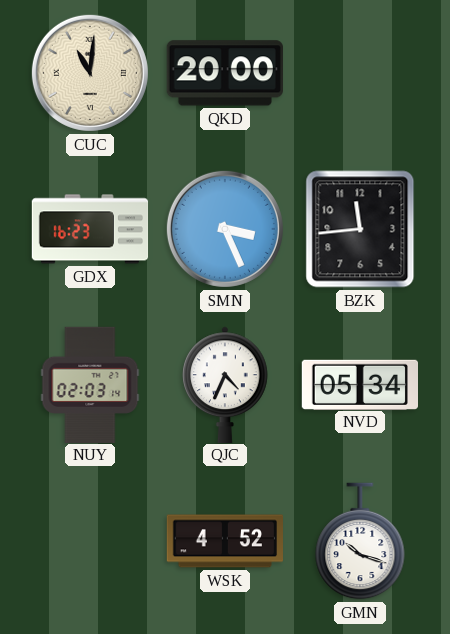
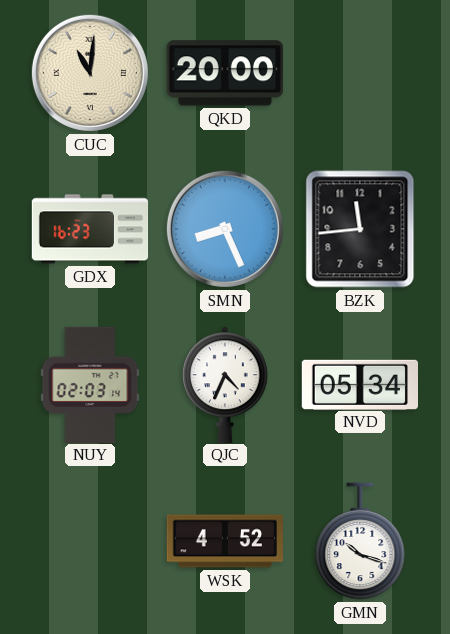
SMN: 3:26 -> 8:26 (225, 229)
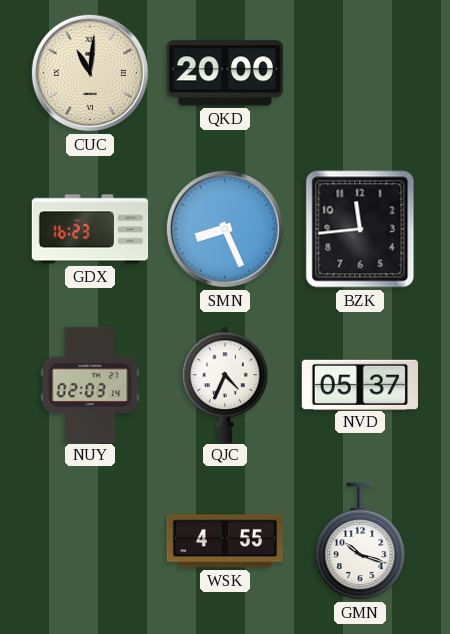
NVD: 05:34 -> 05:37 (359, 384)
WSK: 4:52 -> 4:55 (224, 541)
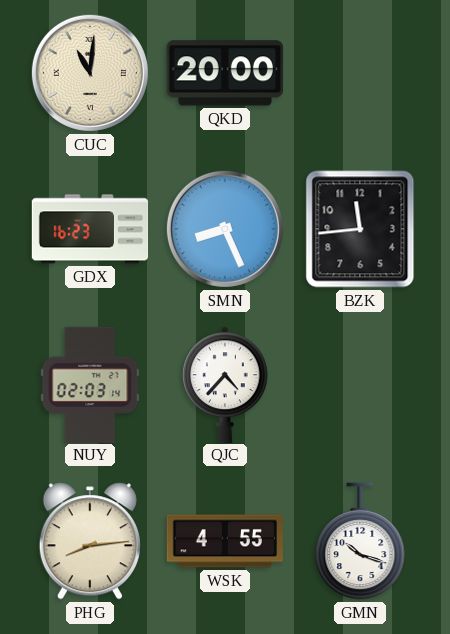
QJC: 4:34 -> 4:37 (225, 384)
NVD: 05:37 -> none (359, 384)
PHG: none -> 8:14 (90, 541)
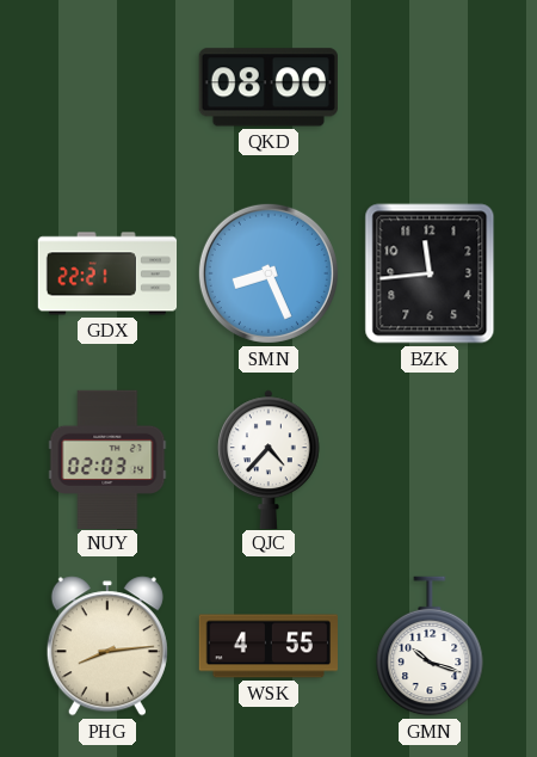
CUC: 11:01 -> none (90, 73)
QKD: 20:00 -> 08:00 (268, 87)
GDX: 16:23 -> 22:21 (107, 273)
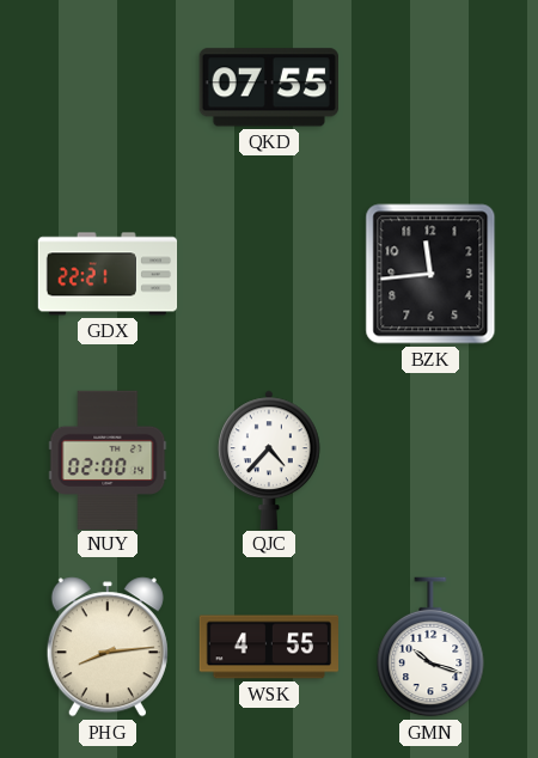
QKD: 08:00 -> 07:55 (269, 87)
SMN: 8:26 -> none (268, 273)
NUY: 02:03 -> 02:00 (108, 459)
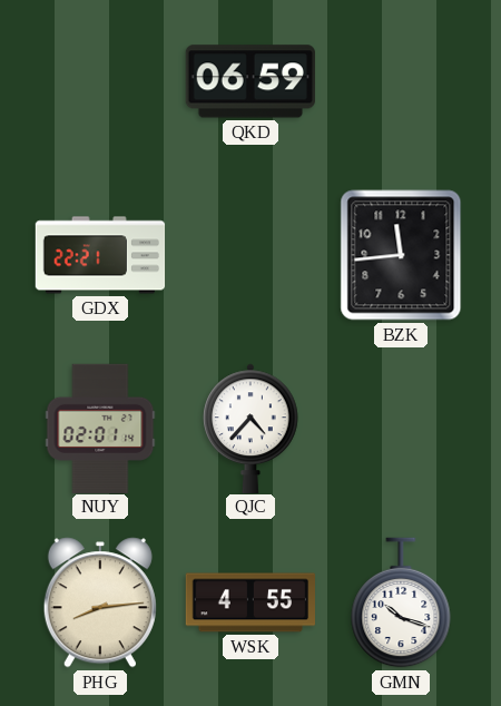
QKD: 07:55 -> 06:59 (250, 81)
NUY: 02:00 -> 02:01 (100, 428)
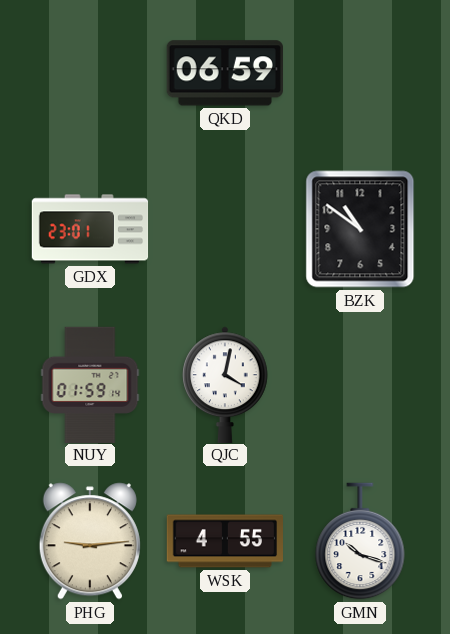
GDX: 22:21 -> 23:01 (90, 229)
BZK: 11:44 -> 10:51 (360, 229)
NUY: 02:01 -> 01:59 (90, 384)
QJC: 4:37 -> 4:02 (225, 384)
PHG: 8:14 -> 9:14 (90, 541)
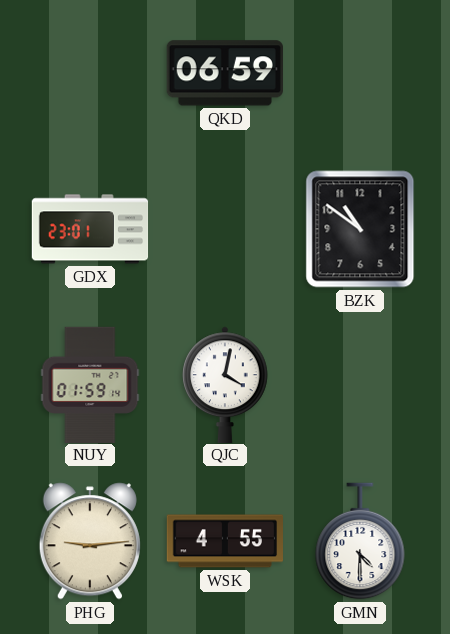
GMN: 10:18 -> 4:30 (360, 541)
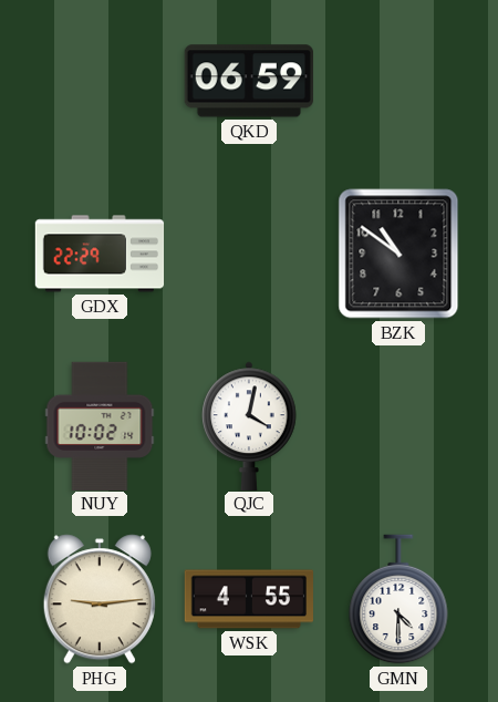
GDX: 23:01 -> 22:29 (100, 254)
NUY: 01:59 -> 10:02 (100, 425)
